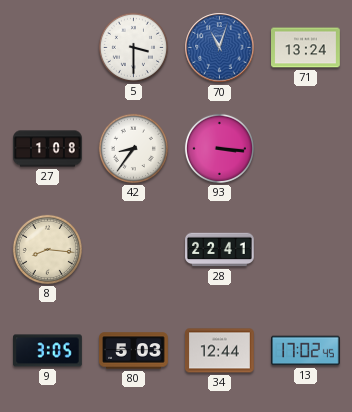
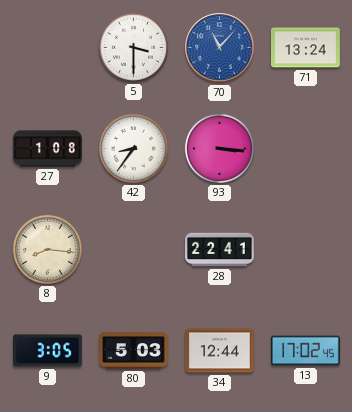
70: 11:03 -> 11:07 (220, 48)
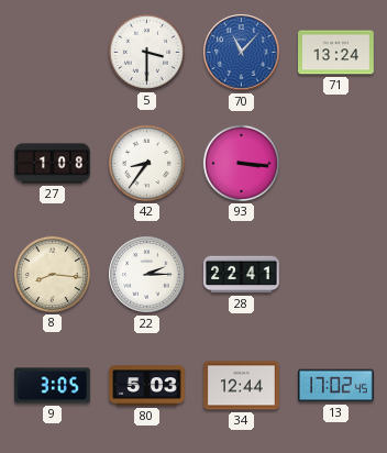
22: none -> 2:15 (147, 275)
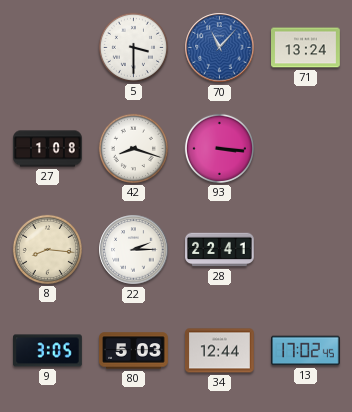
42: 8:36 -> 8:18 (133, 148)
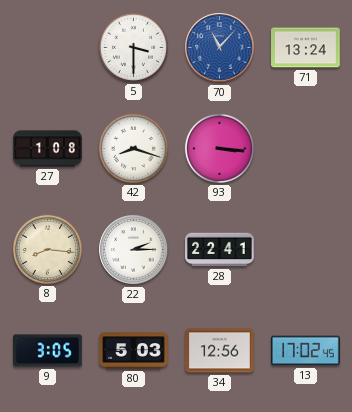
34: 12:44 -> 12:56 (220, 351)
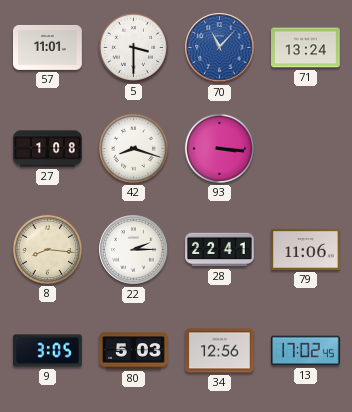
57: none -> 11:01 (48, 48)
79: none -> 11:06 (306, 249)
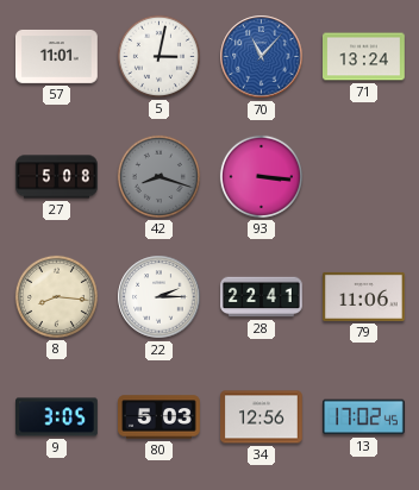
5: 3:30 -> 3:02 (158, 56)
27: 1:08 -> 5:08 (57, 177)
42 dial: white -> grey (158, 176)
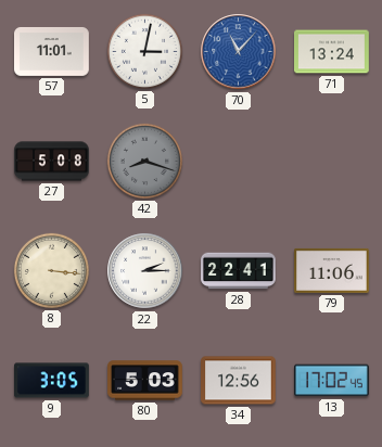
93: 3:16 -> none (261, 176)
8: 8:16 -> 3:16 (51, 270)
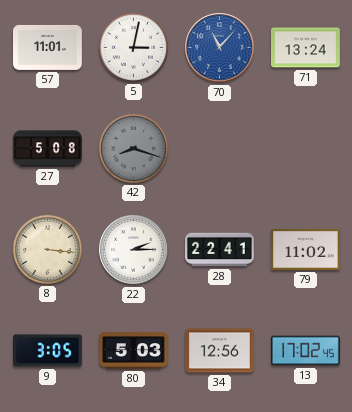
79: 11:06 -> 11:02 (306, 249)
